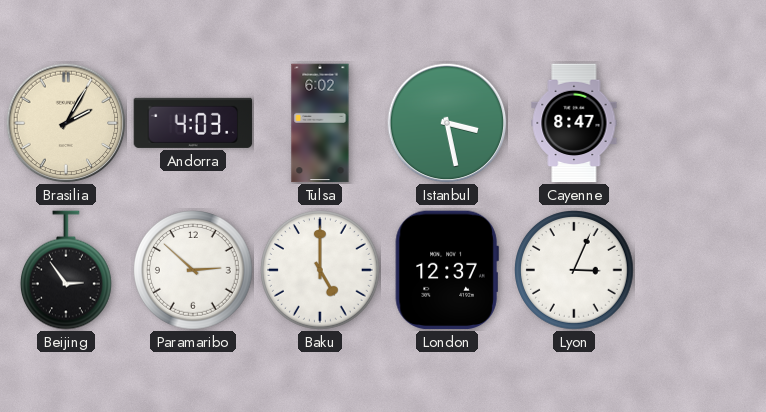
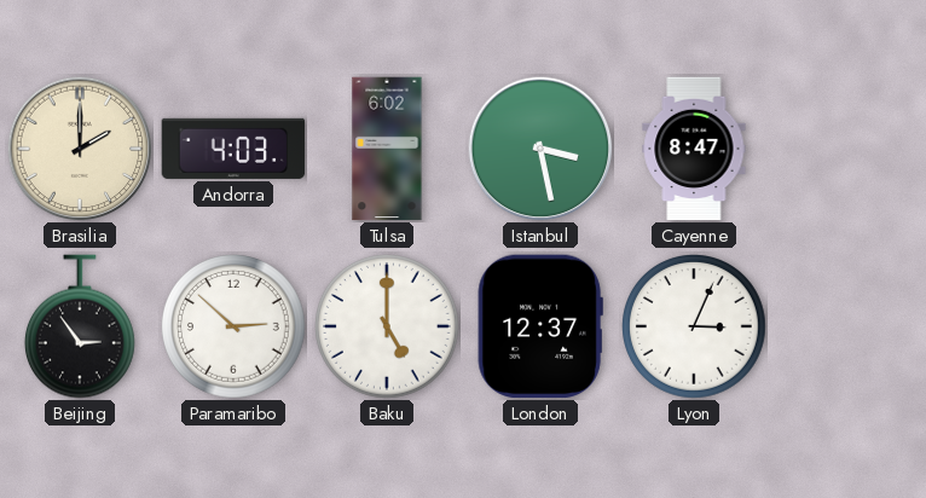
Brasilia: 2:05 -> 2:00 (80, 149)
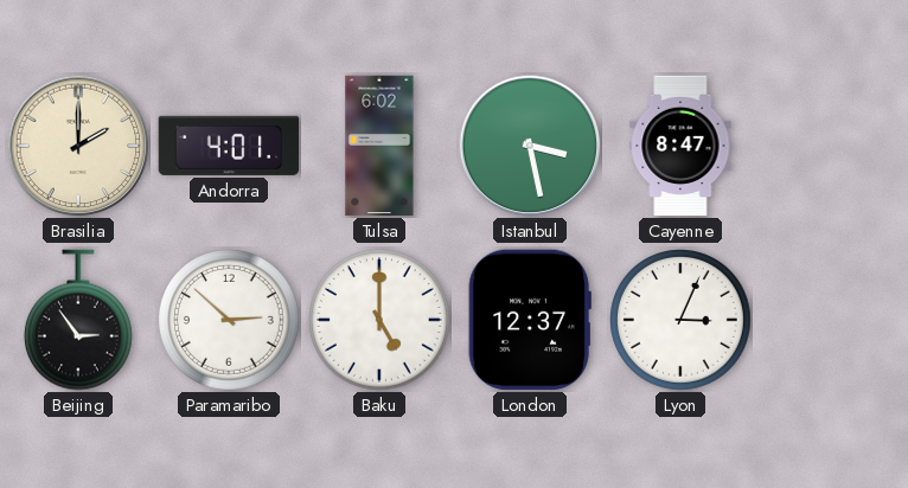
Andorra: 4:03 -> 4:01 (229, 146)
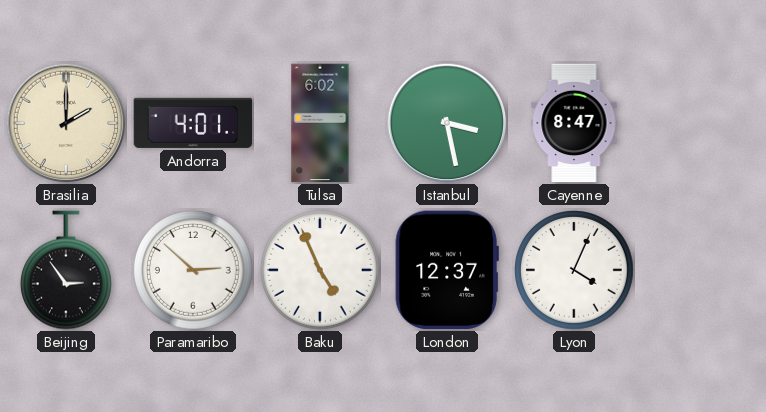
Baku: 5:00 -> 4:56 (321, 271)
Lyon: 3:04 -> 4:04 (575, 271)
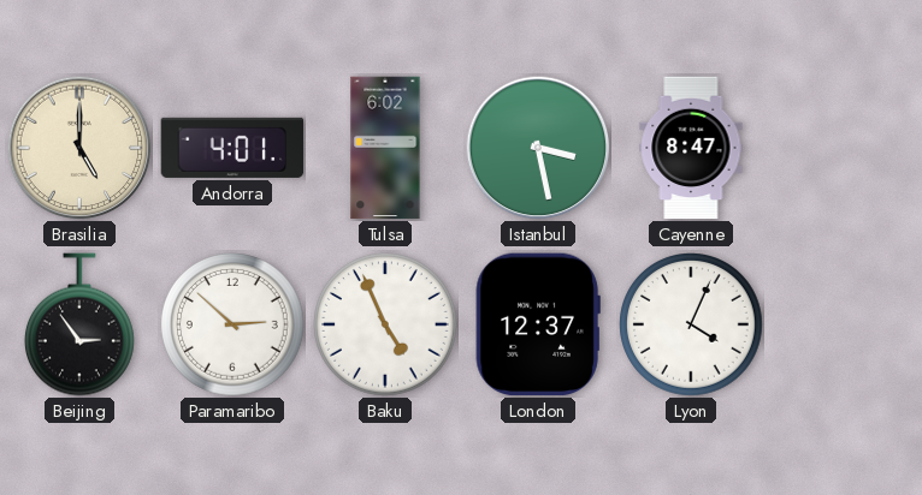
Brasilia: 2:00 -> 5:00 (79, 148)
